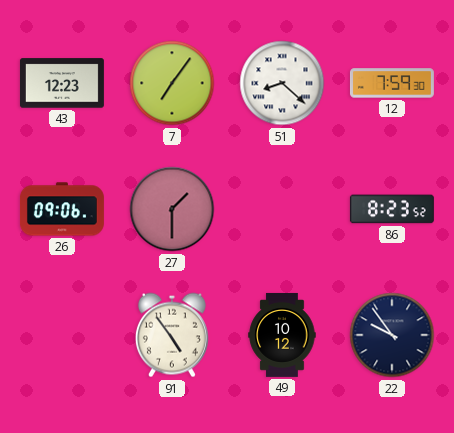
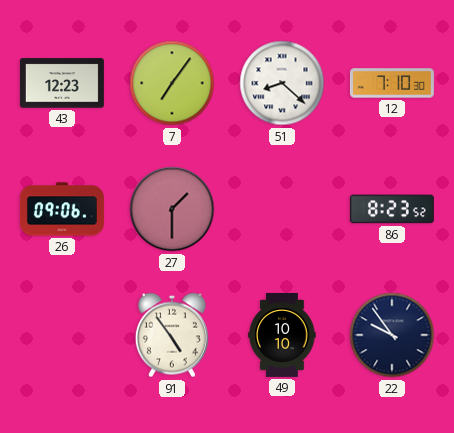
12: 7:59 -> 7:10 (392, 83)
49: 10:12 -> 10:10 (282, 335)
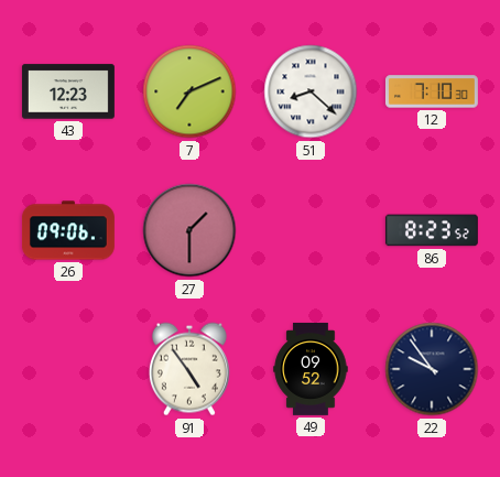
7: 7:06 -> 7:11 (189, 91)
49: 10:10 -> 09:52 (311, 369)
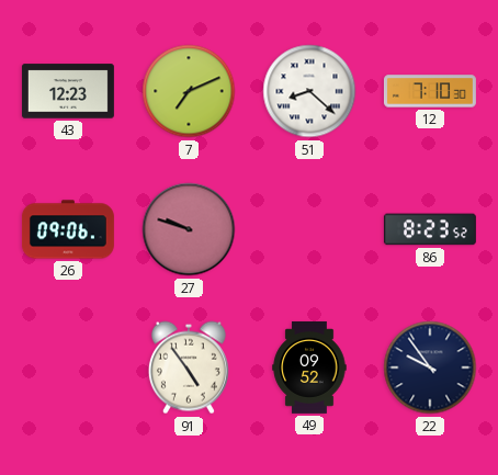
27: 1:30 -> 9:48 (189, 229)
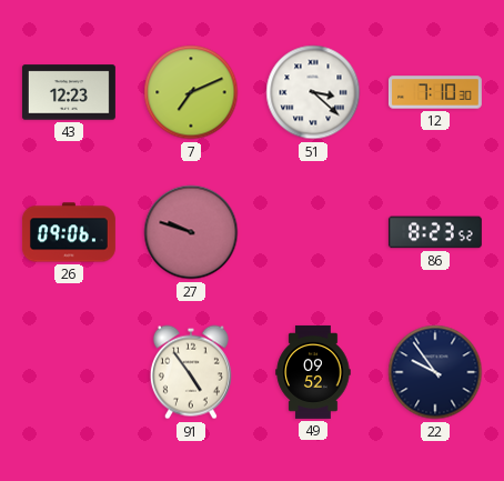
51: 8:22 -> 3:22 (313, 92)
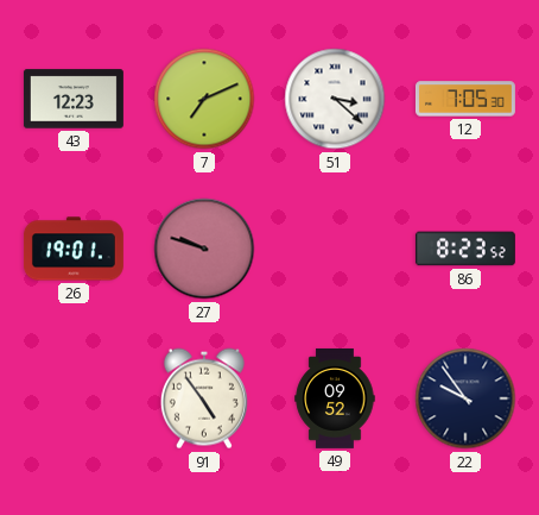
12: 7:10 -> 7:05 (465, 99)
26: 09:06 -> 19:01 (74, 249)
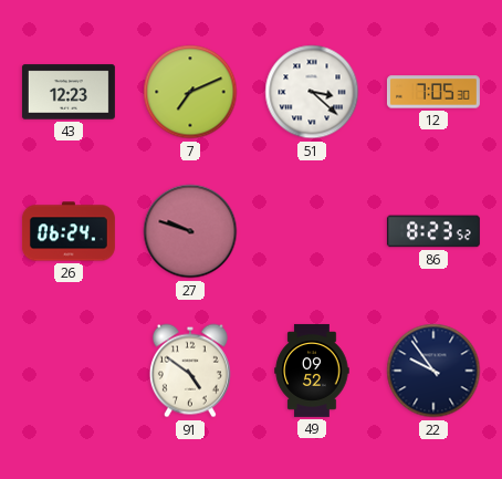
26: 19:01 -> 06:24 (69, 231)
91: 4:54 -> 4:51 (190, 371)
